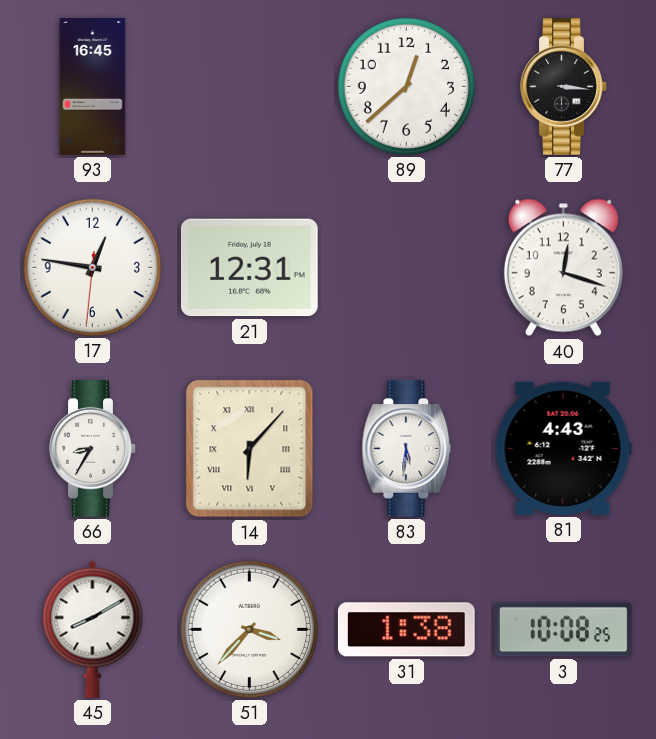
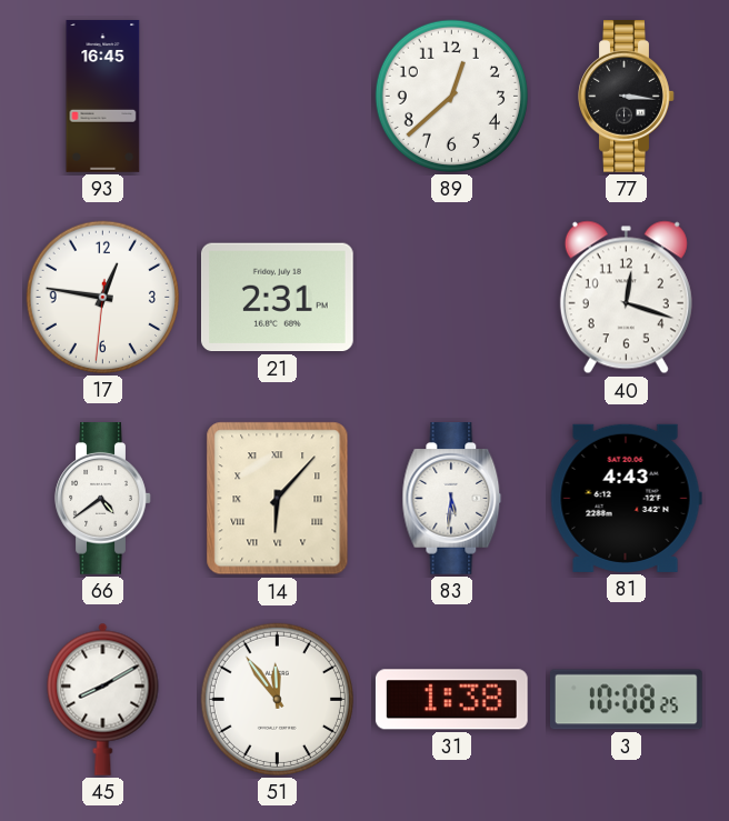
21: 12:31 -> 2:31 (277, 298)
66: 8:35 -> 4:39 (103, 499)
51: 3:37 -> 11:54 (277, 699)
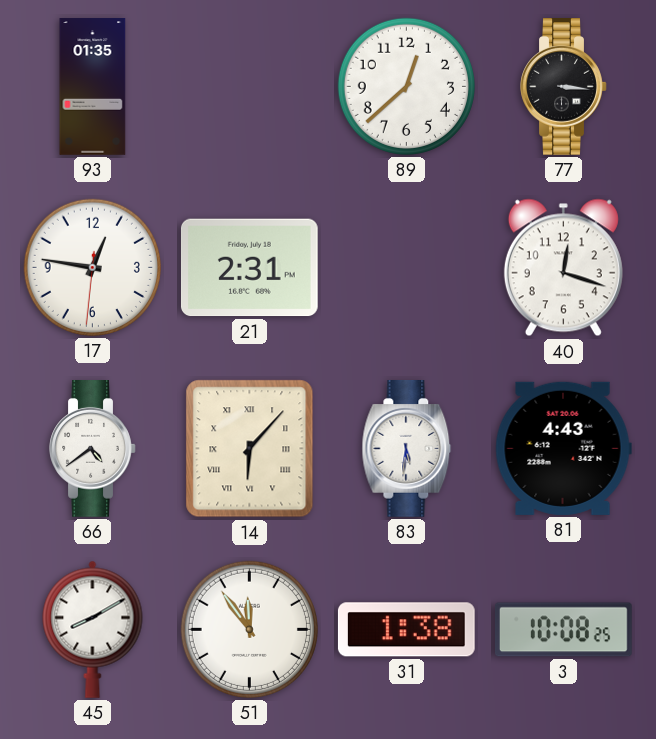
93: 16:45 -> 01:35 (93, 87)
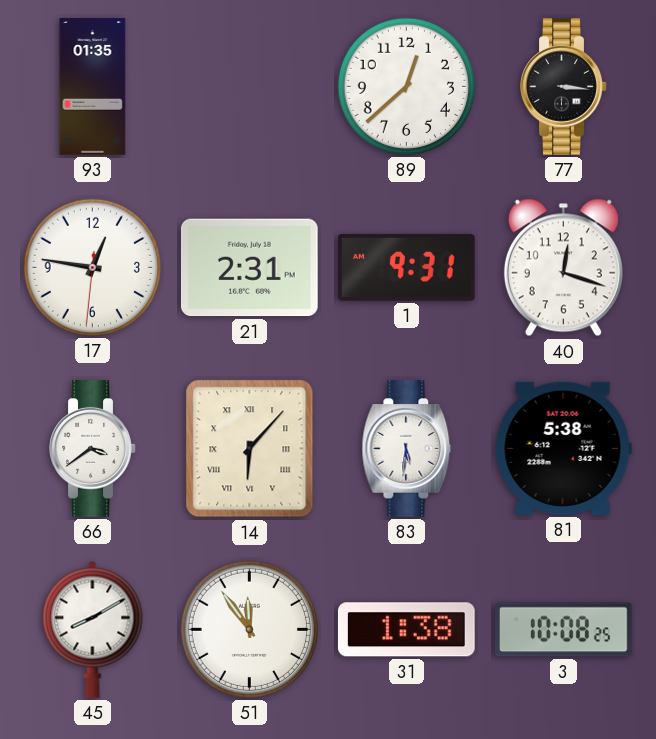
1: none -> 9:31 (406, 267)
66: 4:39 -> 3:39 (93, 449)
81: 4:43 -> 5:38 (563, 448)
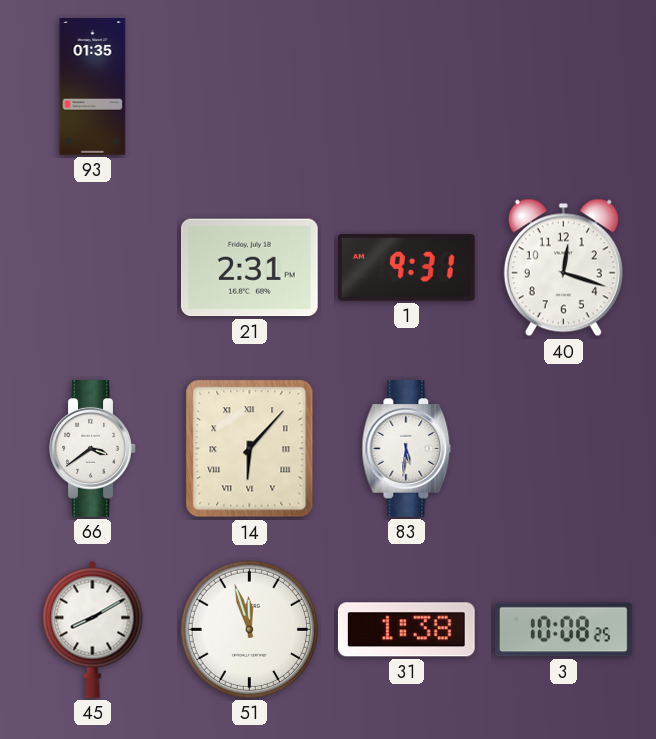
89: 12:38 -> none (406, 86)
77: 3:16 -> none (564, 87)
17: 12:46 -> none (92, 267)
81: 5:38 -> none (563, 448)
51: 11:54 -> 11:57 (249, 629)
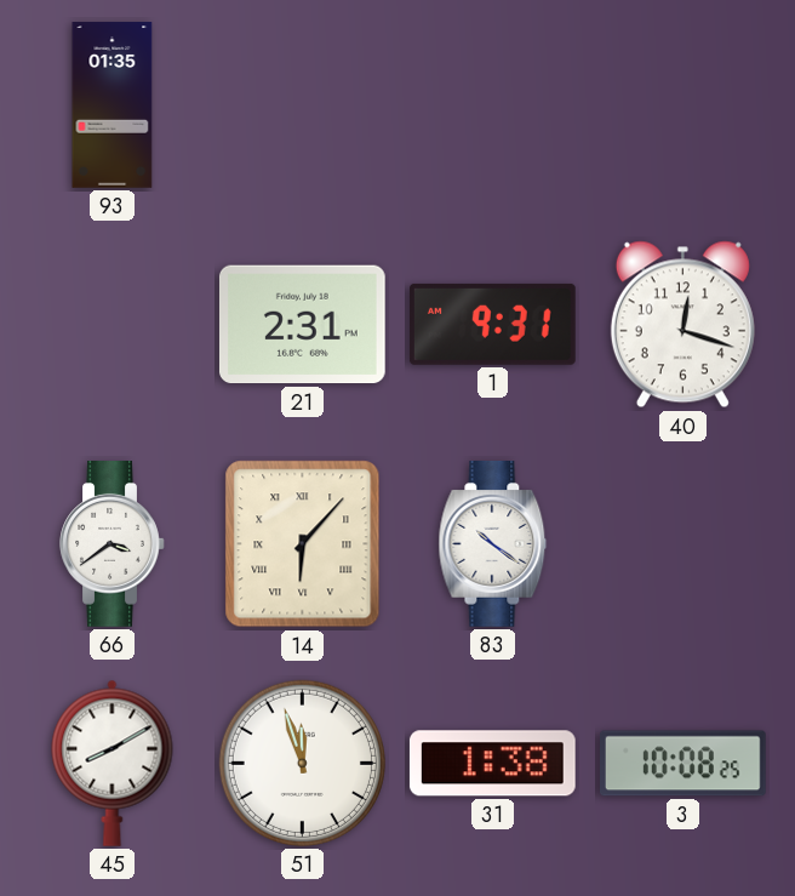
83: 5:31 -> 10:21 (493, 544)
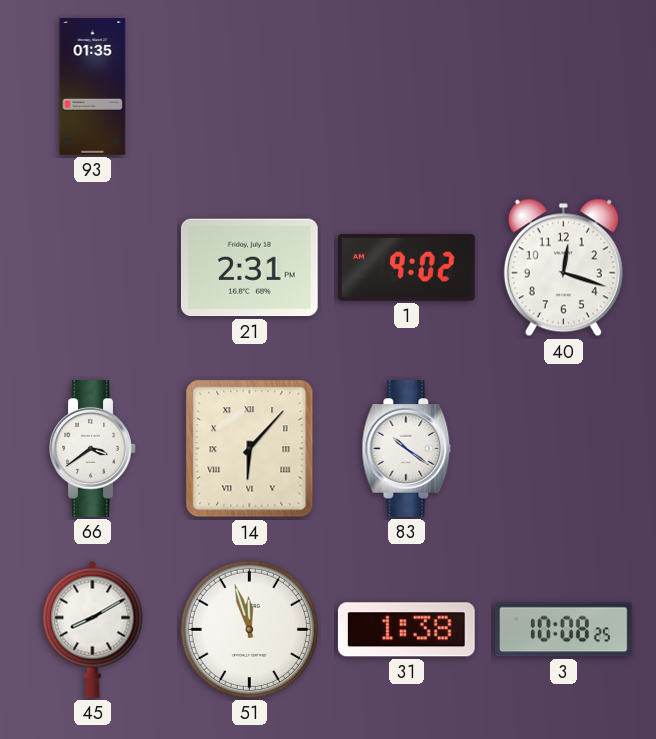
1: 9:31 -> 9:02 (406, 267)
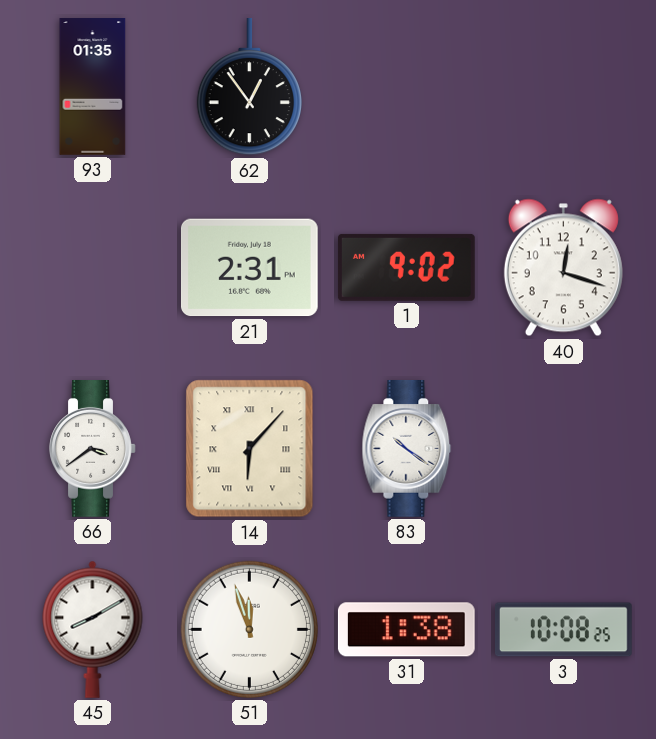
62: none -> 12:54 (249, 88)
